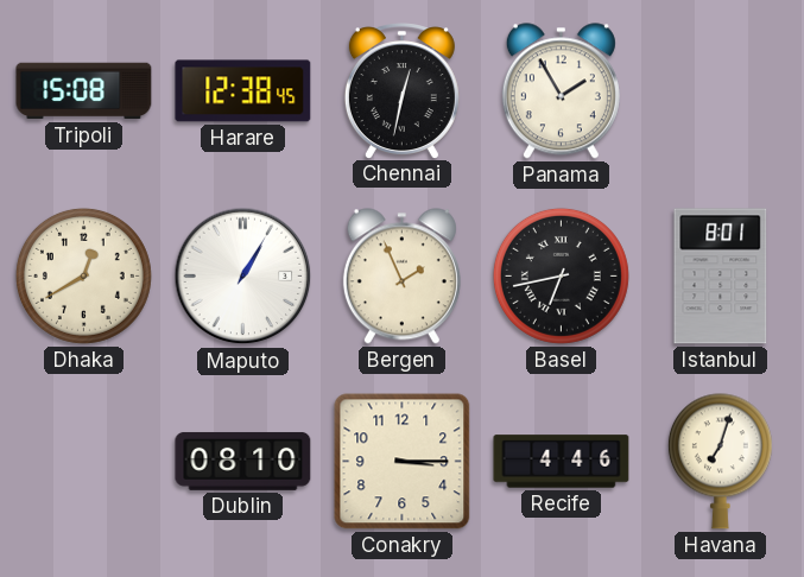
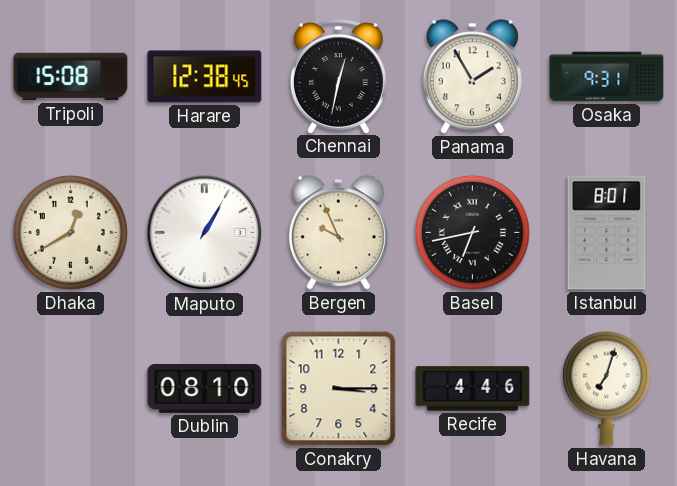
Osaka: none -> 9:31 (607, 77)
Bergen: 1:56 -> 9:56 (338, 233)
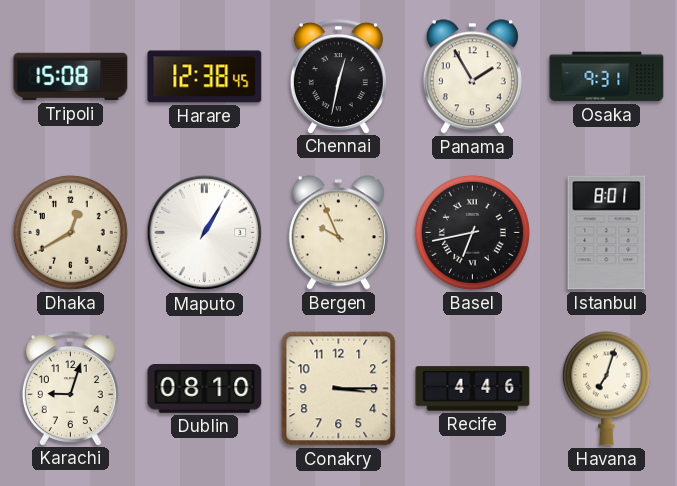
Karachi: none -> 9:03 (70, 388)
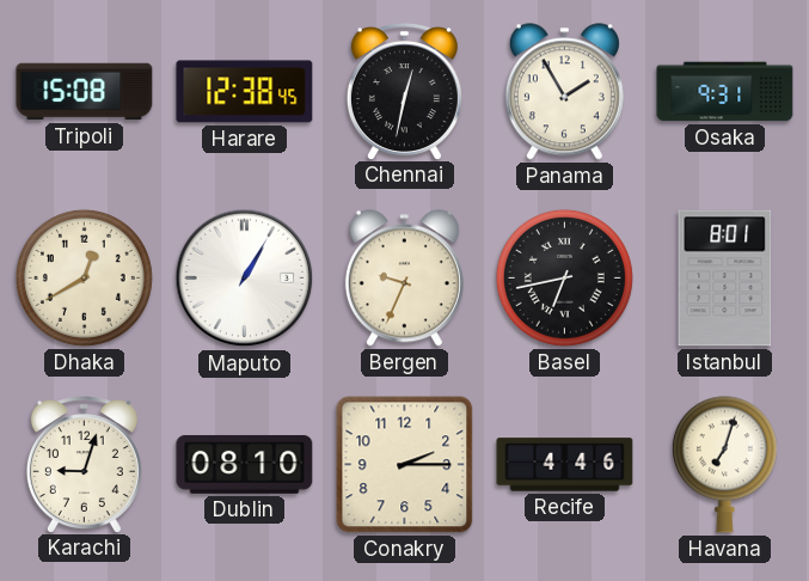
Bergen: 9:56 -> 9:34 (404, 279)
Conakry: 3:15 -> 2:15 (405, 465)
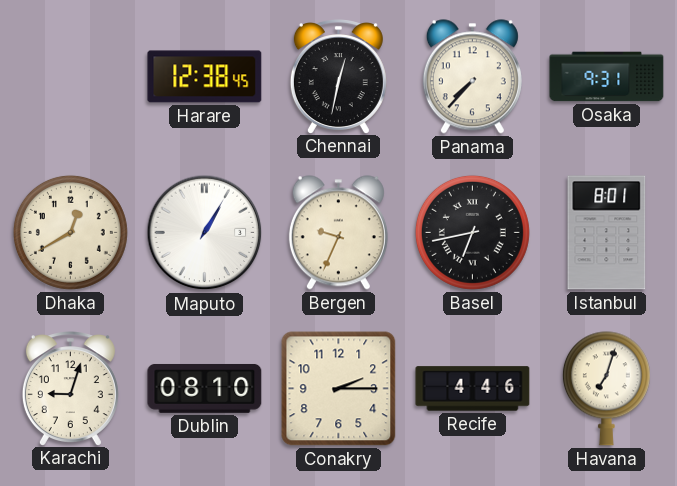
Tripoli: 15:08 -> none (85, 92)
Panama: 1:55 -> 7:37 (472, 77)
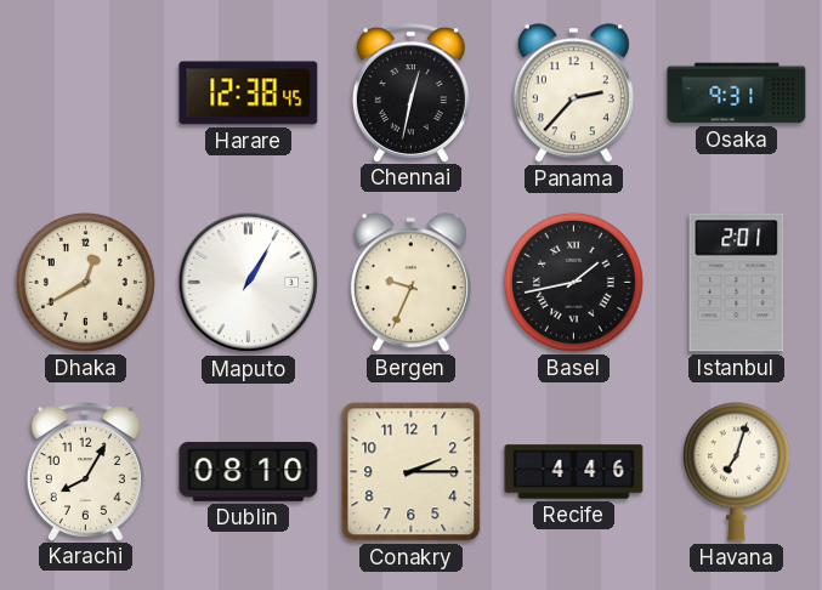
Panama: 7:37 -> 2:37 (573, 93)
Basel: 6:43 -> 1:43 (573, 282)
Istanbul: 8:01 -> 2:01 (737, 283)
Karachi: 9:03 -> 8:05 (85, 471)
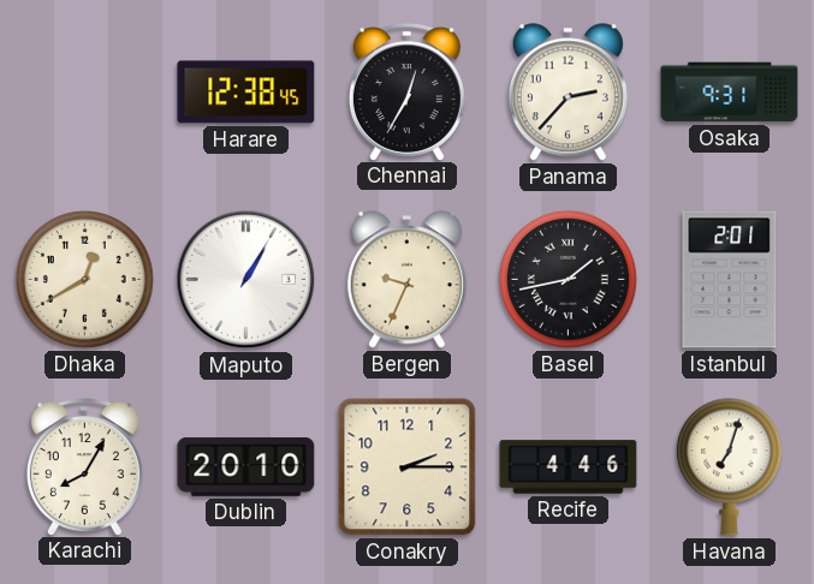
Chennai: 12:32 -> 12:35 (406, 91)
Dublin: 08:10 -> 20:10 (246, 466)
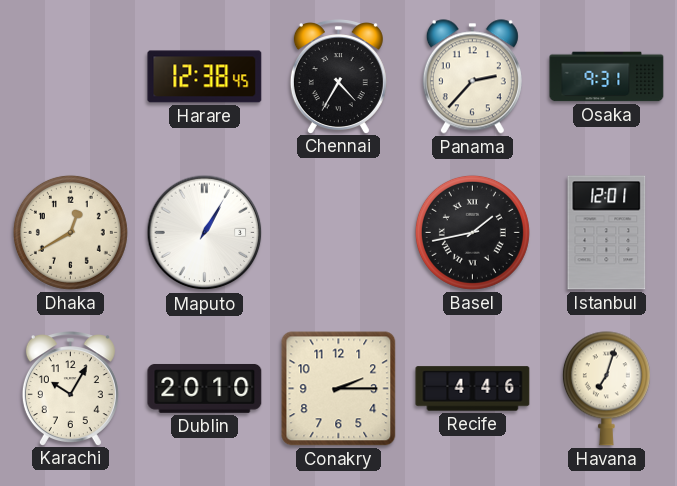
Chennai: 12:35 -> 4:35 (338, 76)
Bergen: 9:34 -> none (406, 280)
Istanbul: 2:01 -> 12:01 (607, 233)
Karachi: 8:05 -> 10:05 (70, 388)
